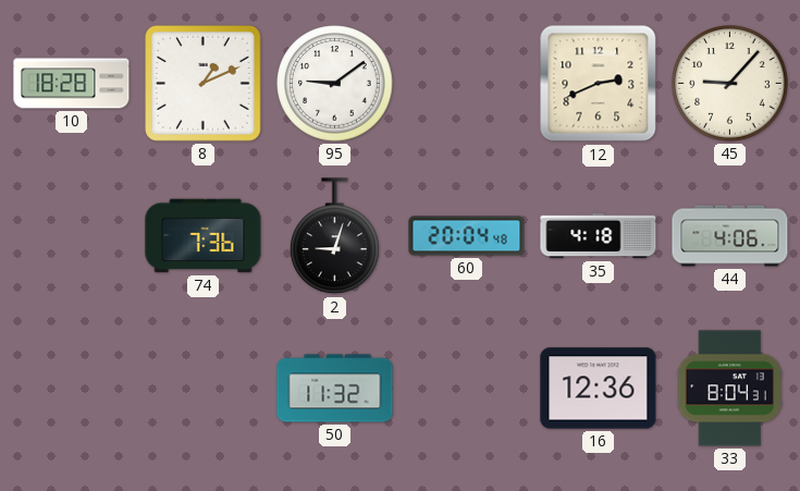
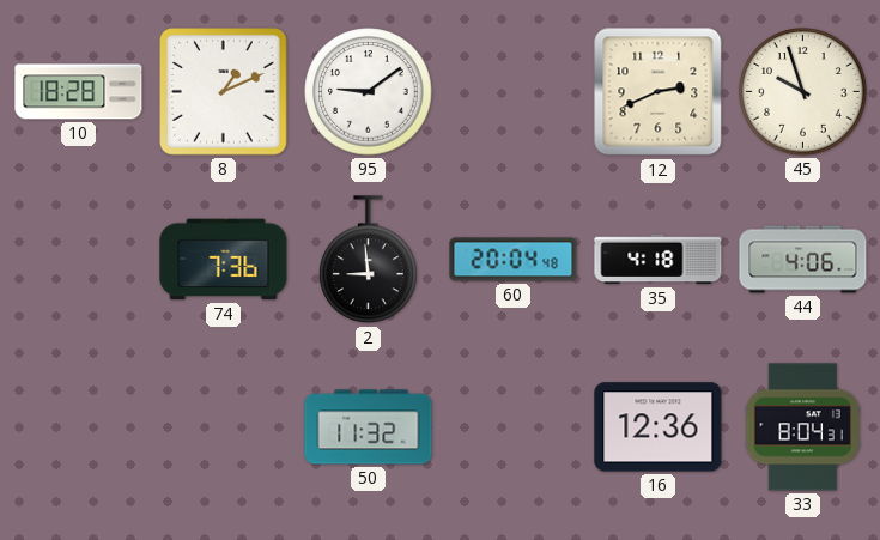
45: 9:07 -> 9:57 (803, 92)
2: 9:03 -> 8:59 (369, 260)
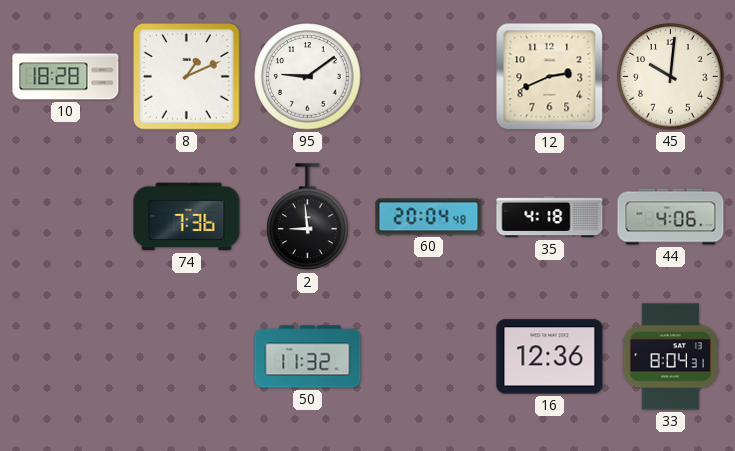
45: 9:57 -> 10:01 (671, 77)
